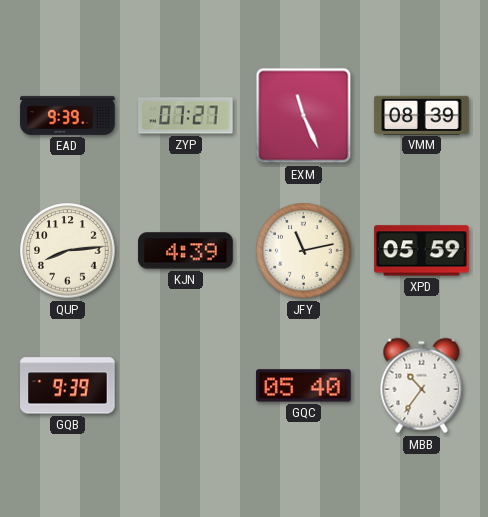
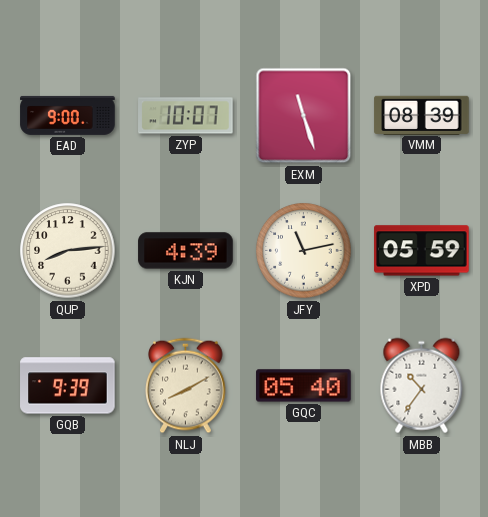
EAD: 9:39 -> 9:00 (68, 115)
ZYP: 07:27 -> 10:07 (186, 116)
EXM: 11:26 -> 11:27 (304, 116)
NLJ: none -> 8:10 (186, 386)
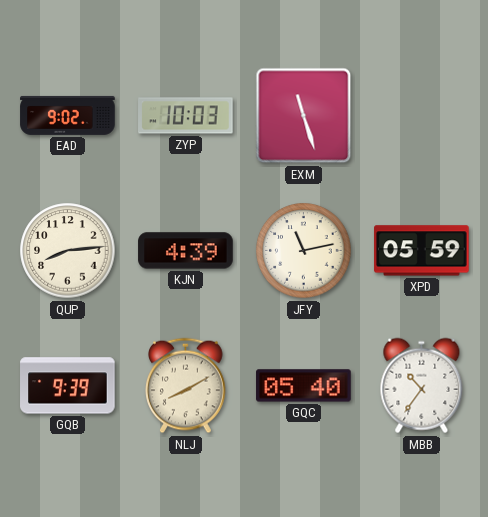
EAD: 9:00 -> 9:02 (68, 115)
ZYP: 10:07 -> 10:03 (186, 116)
VMM: 08:39 -> none (422, 115)
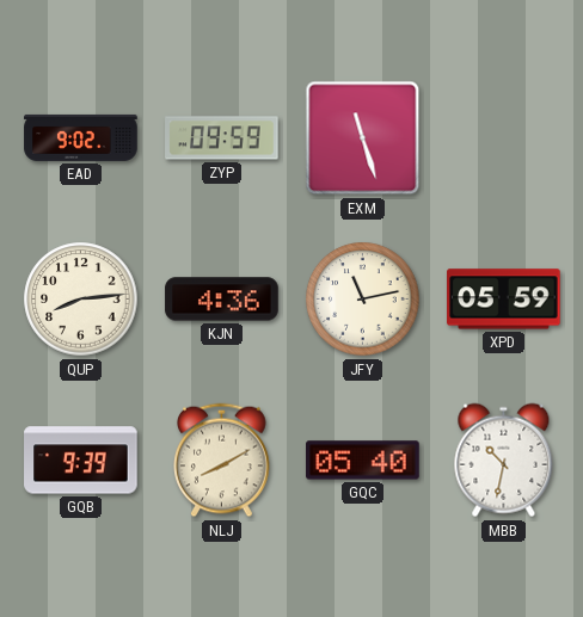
ZYP: 10:03 -> 09:59 (222, 138)
KJN: 4:39 -> 4:36 (222, 300)
MBB: 10:36 -> 10:32 (504, 461)
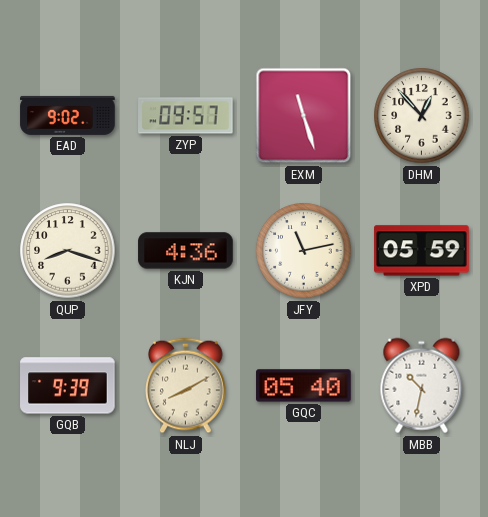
ZYP: 09:59 -> 09:57 (186, 116)
DHM: none -> 12:53 (422, 116)
QUP: 8:14 -> 8:18 (68, 251)
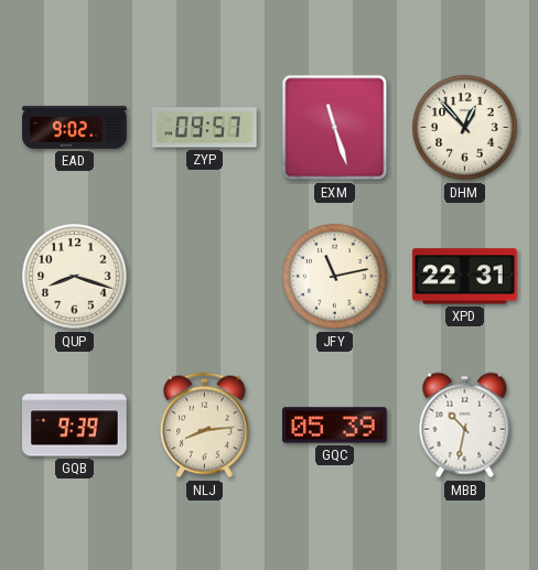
KJN: 4:36 -> none (186, 251)
XPD: 05:59 -> 22:31 (465, 277)
NLJ: 8:10 -> 8:14 (205, 426)
GQC: 05:40 -> 05:39 (335, 426)
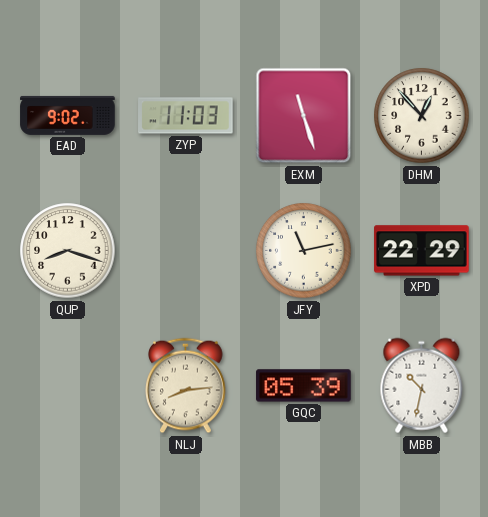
ZYP: 09:57 -> 11:03 (186, 116)
XPD: 22:31 -> 22:29 (422, 251)
GQB: 9:39 -> none (75, 426)
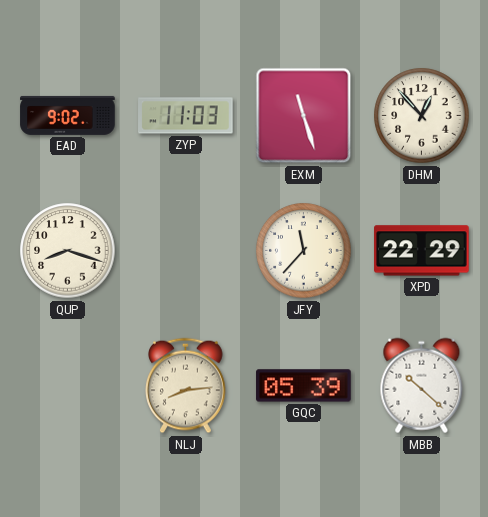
JFY: 11:13 -> 11:37 (304, 251)
MBB: 10:32 -> 10:22 (422, 386)
